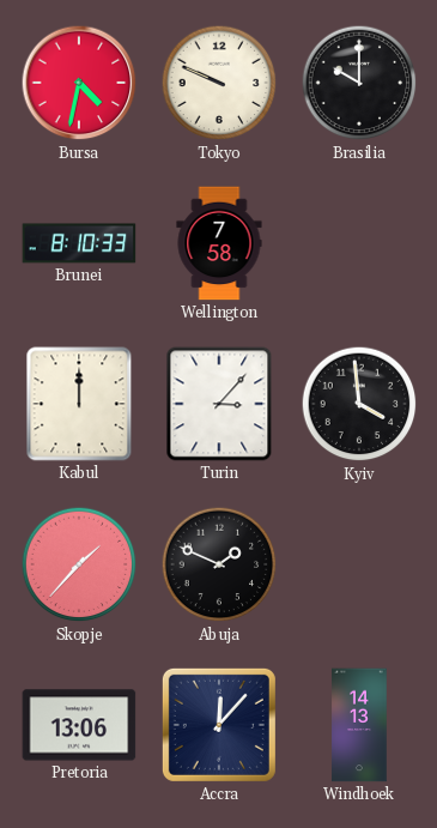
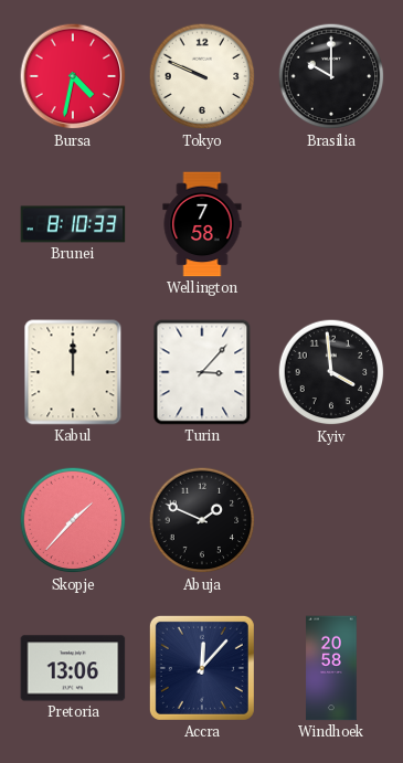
Windhoek: 14:13 -> 20:58 (331, 668)
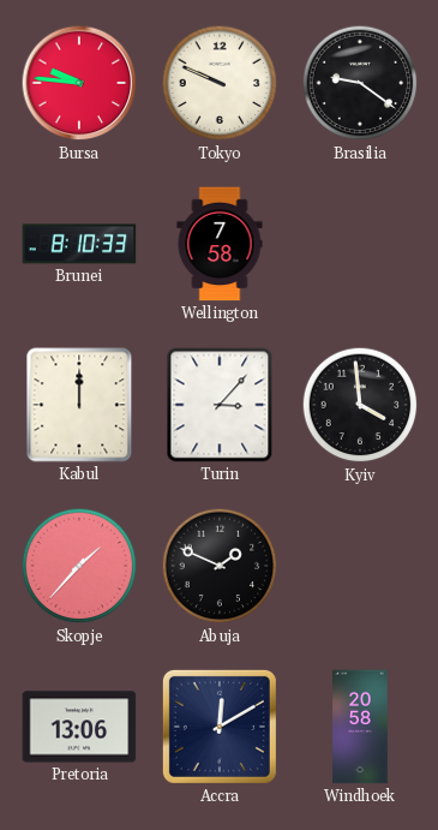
Bursa: 4:32 -> 9:46 (79, 83)
Brasilia: 10:00 -> 9:21 (360, 83)
Accra: 12:07 -> 12:10 (220, 727)
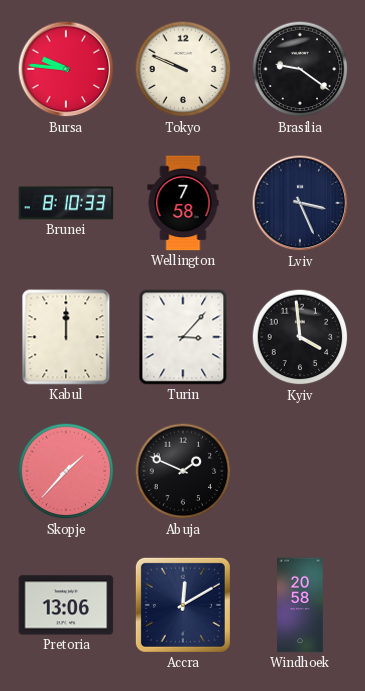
Lviv: none -> 3:26 (300, 203)
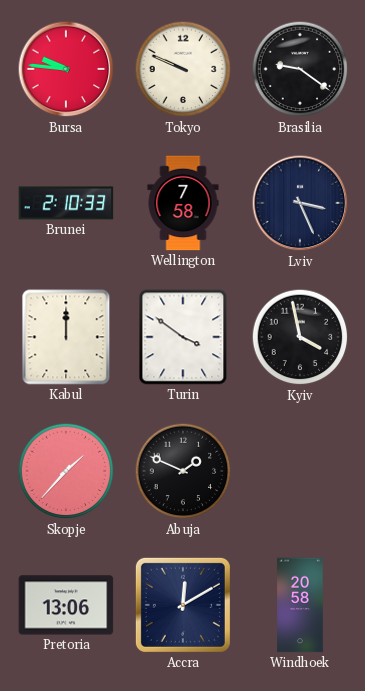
Brunei: 8:10 -> 2:10 (66, 203)
Turin: 3:07 -> 3:51 (183, 337)
Kyiv: 3:59 -> 3:58 (300, 337)
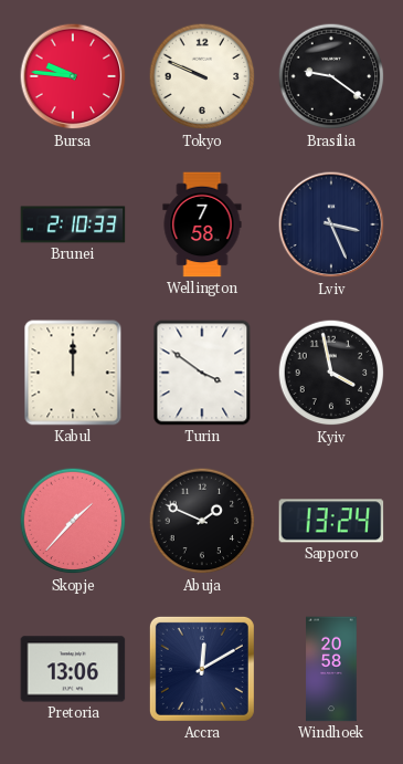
Sapporo: none -> 13:24 (331, 521)
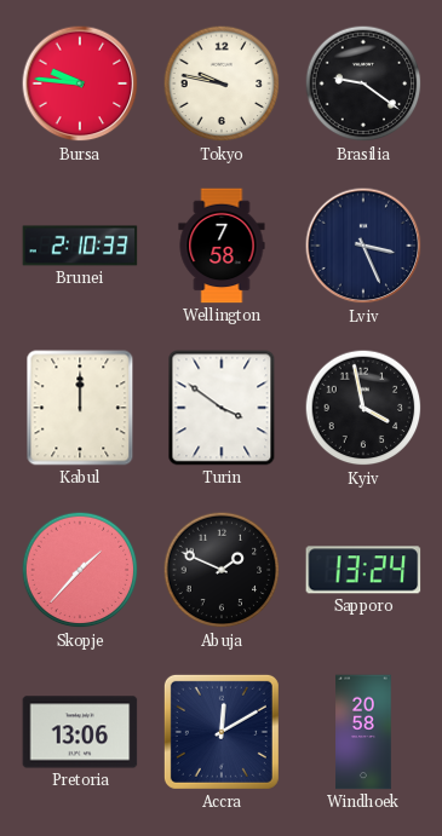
Tokyo: 9:49 -> 9:47 (222, 83)
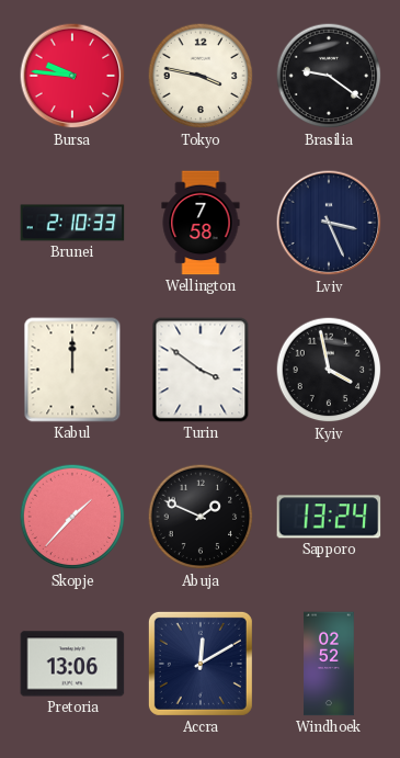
Tokyo: 9:47 -> 3:47 (201, 76)
Windhoek: 20:58 -> 02:52 (329, 664)
